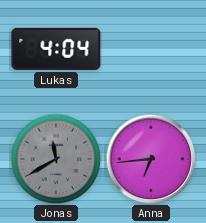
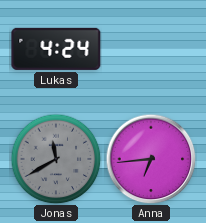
Lukas: 4:04 -> 4:24 (56, 49)
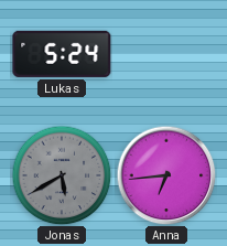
Lukas: 4:24 -> 5:24 (62, 54)
Jonas: 11:40 -> 5:40 (62, 175)
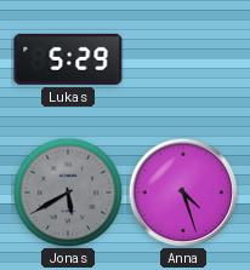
Lukas: 5:24 -> 5:29 (68, 59)
Anna: 6:44 -> 4:27 (183, 193)
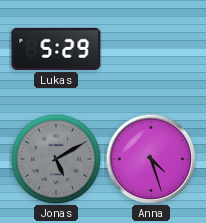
Jonas: 5:40 -> 5:10 (56, 159)
